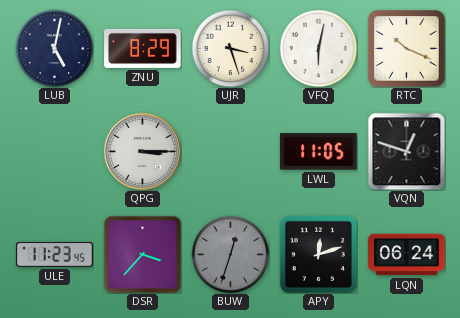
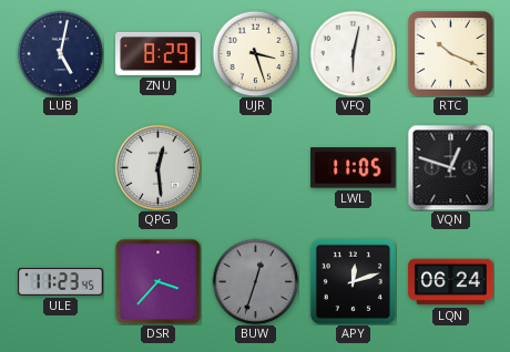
QPG: 3:15 -> 12:29 (157, 167)
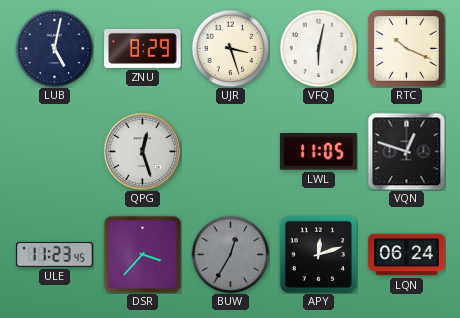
QPG: 12:29 -> 12:27 (142, 151)
BUW: 12:33 -> 12:35 (230, 254)
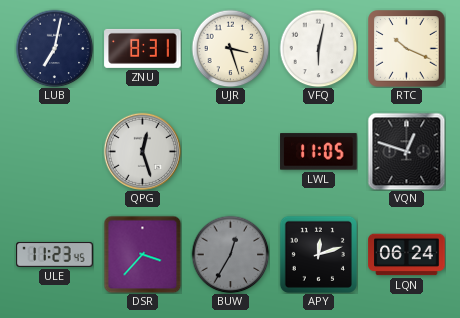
LUB: 5:02 -> 7:02 (54, 48)
ZNU: 8:29 -> 8:31 (143, 48)
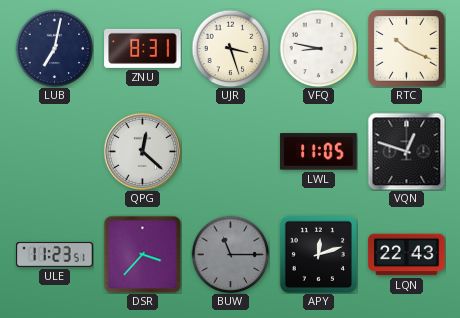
VFQ: 6:02 -> 8:47 (318, 48)
QPG: 12:27 -> 12:22 (142, 151)
ULE: 11:23:45 -> 11:23:51 (55, 254)
BUW: 12:35 -> 11:15 (230, 254)
LQN: 06:24 -> 22:43 (407, 255)
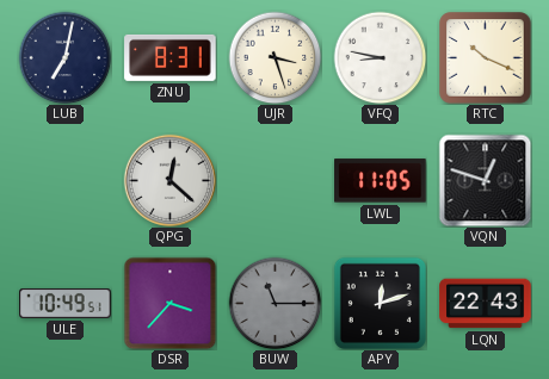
ULE: 11:23 -> 10:49 (66, 303)
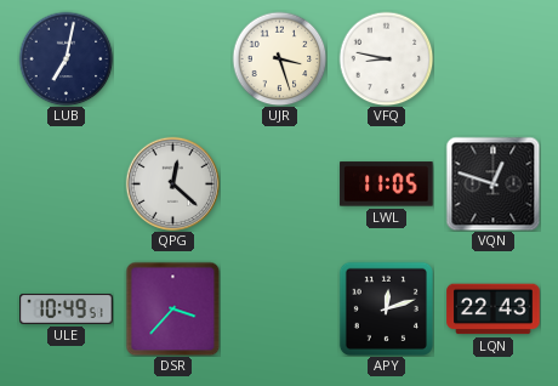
ZNU: 8:31 -> none (171, 57)
RTC: 10:19 -> none (486, 58)
BUW: 11:15 -> none (274, 303)
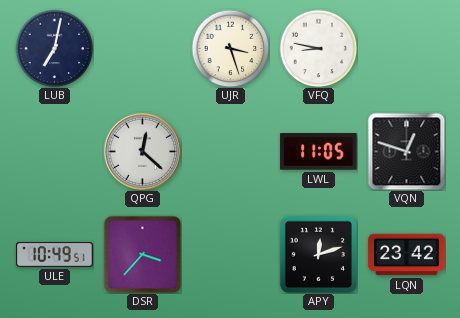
LQN: 22:43 -> 23:42 (407, 255)
